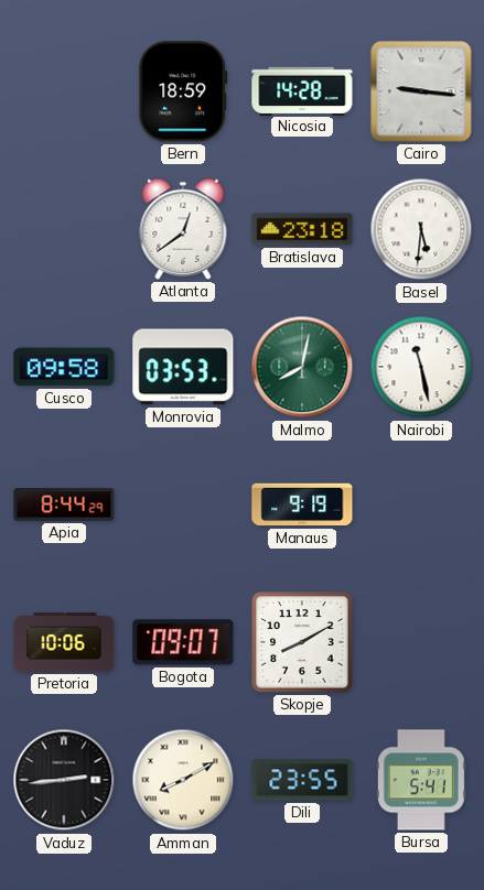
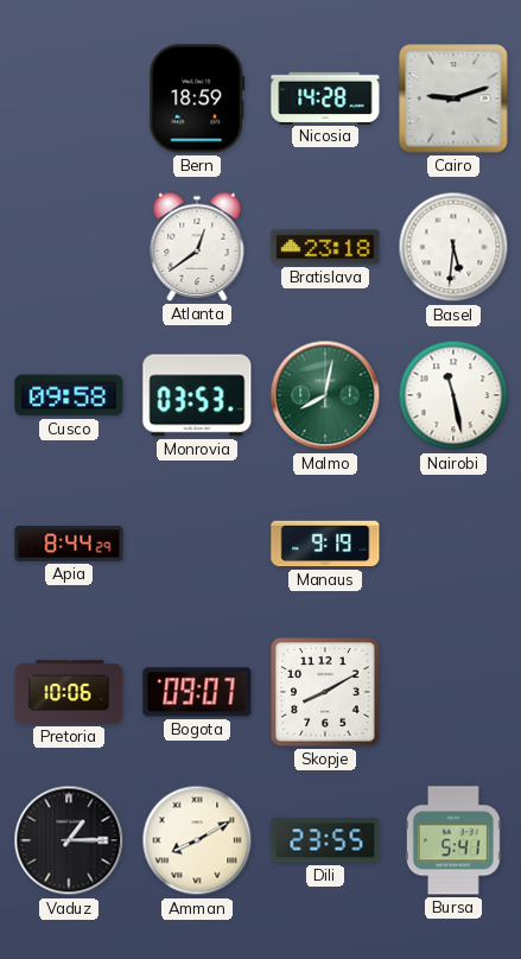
Cairo: 9:16 -> 9:12 (453, 99)
Vaduz: 2:44 -> 1:15 (69, 840)
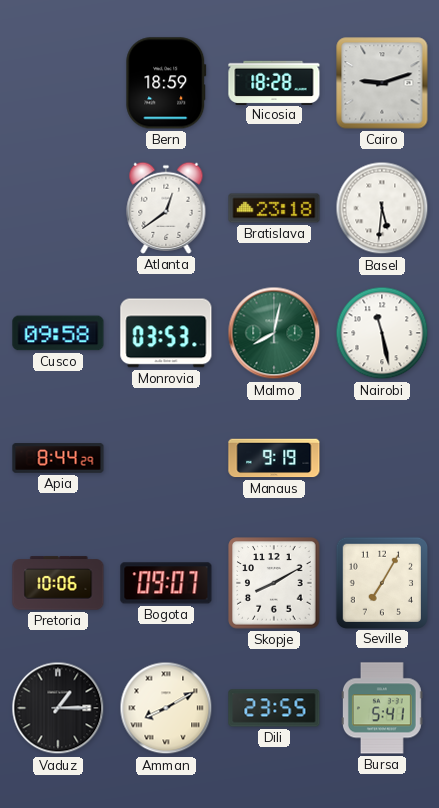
Nicosia: 14:28 -> 18:28 (274, 82)
Seville: none -> 7:05 (381, 582)
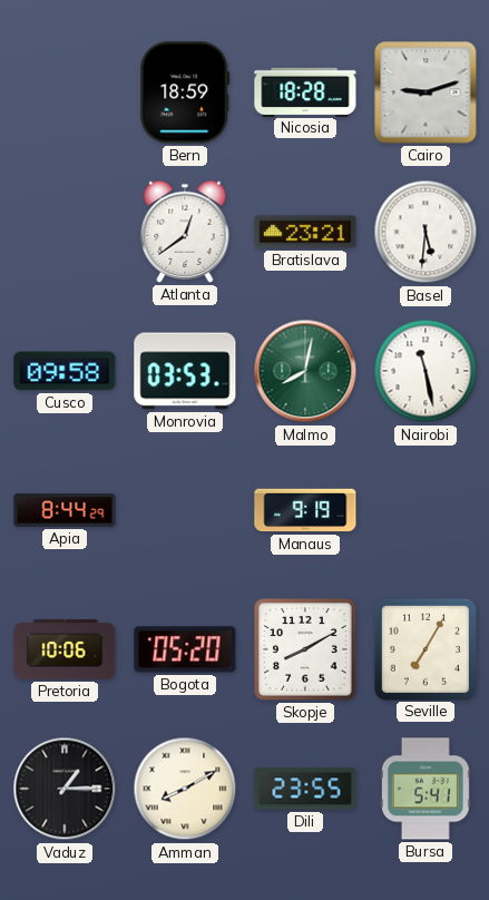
Bratislava: 23:18 -> 23:21 (305, 232)
Bogota: 09:07 -> 05:20 (185, 649)
